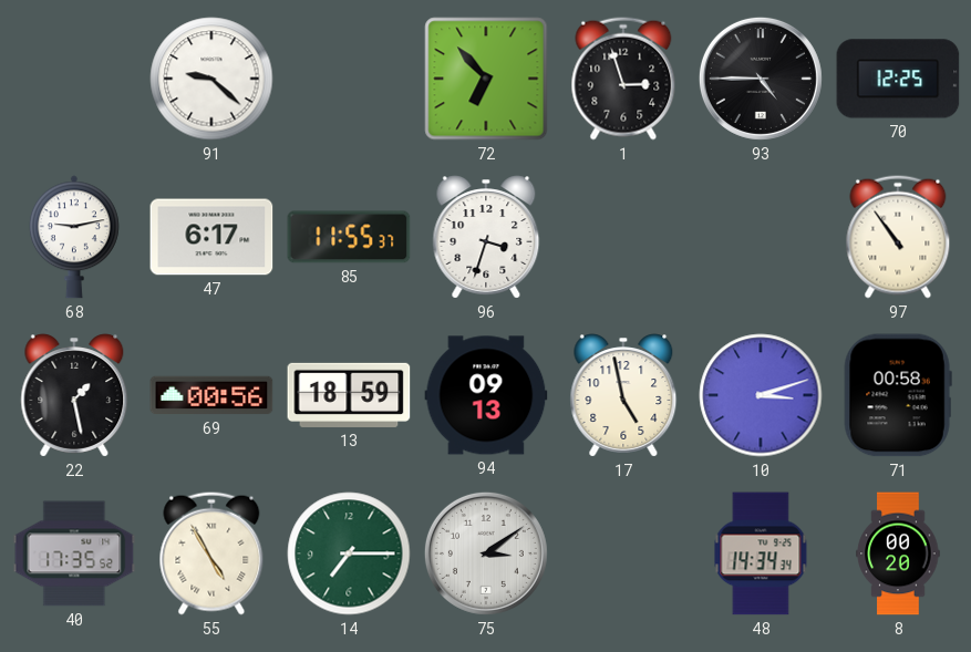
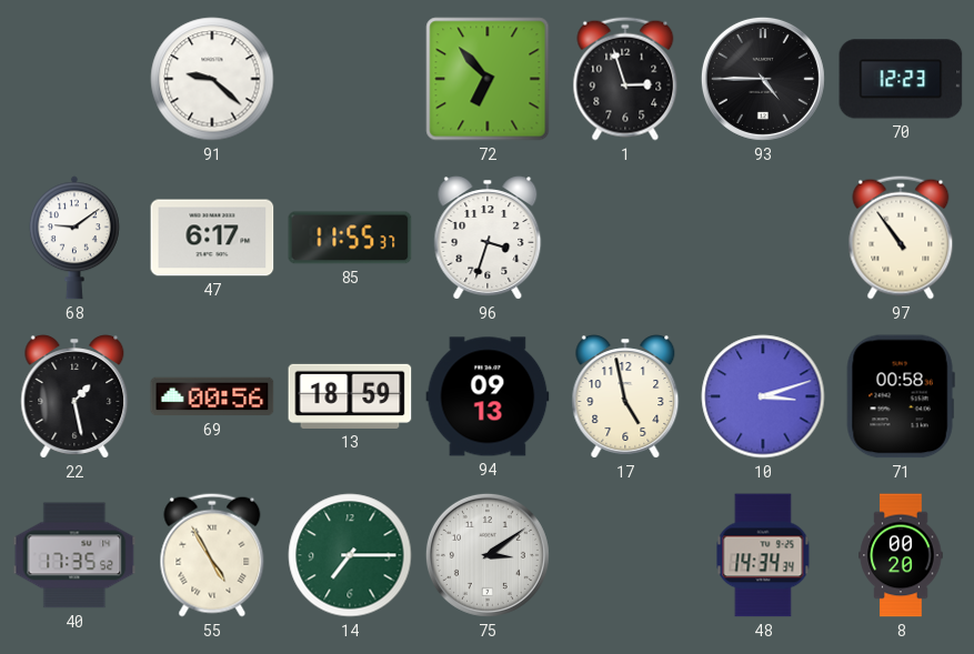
70: 12:25 -> 12:23 (901, 79)
68: 9:13 -> 9:09 (74, 238)
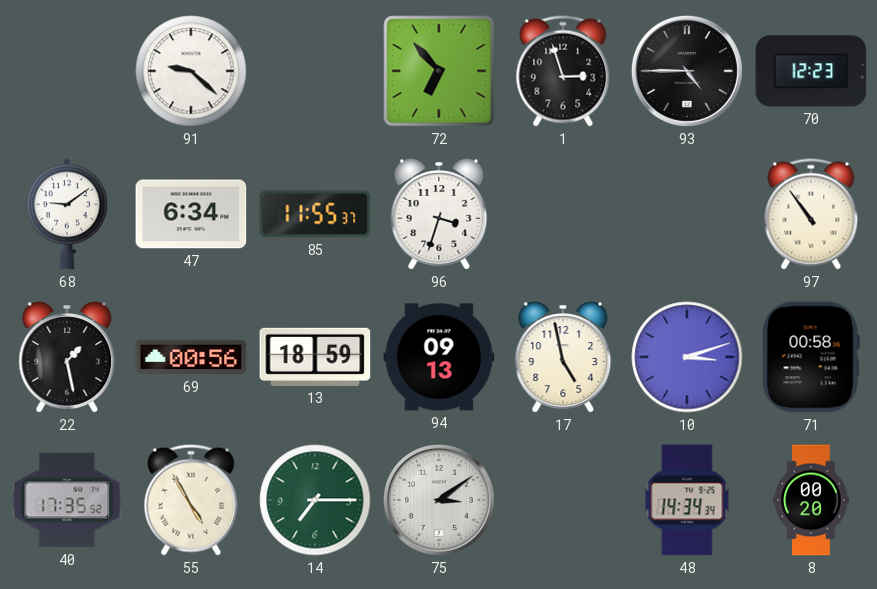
47: 6:17 -> 6:34 (191, 214)
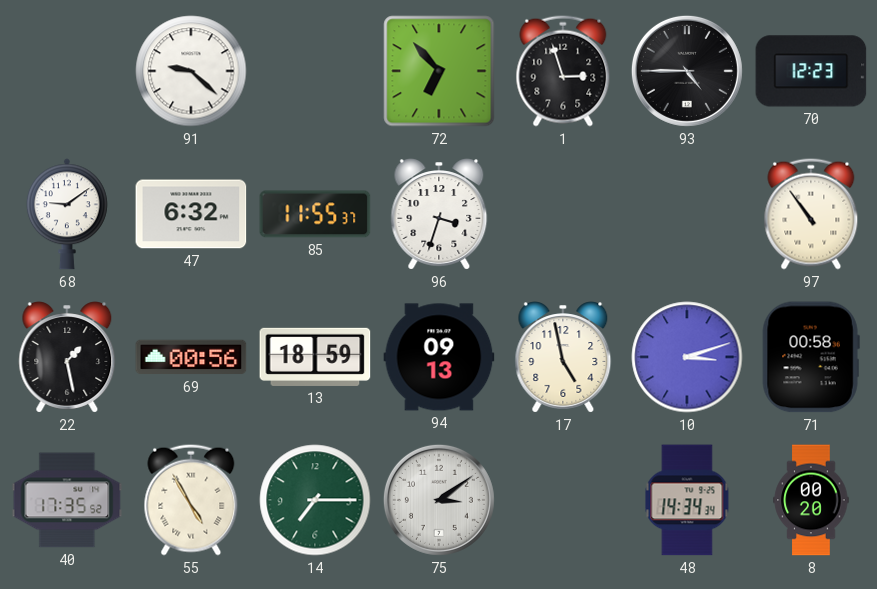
47: 6:34 -> 6:32 (191, 214)
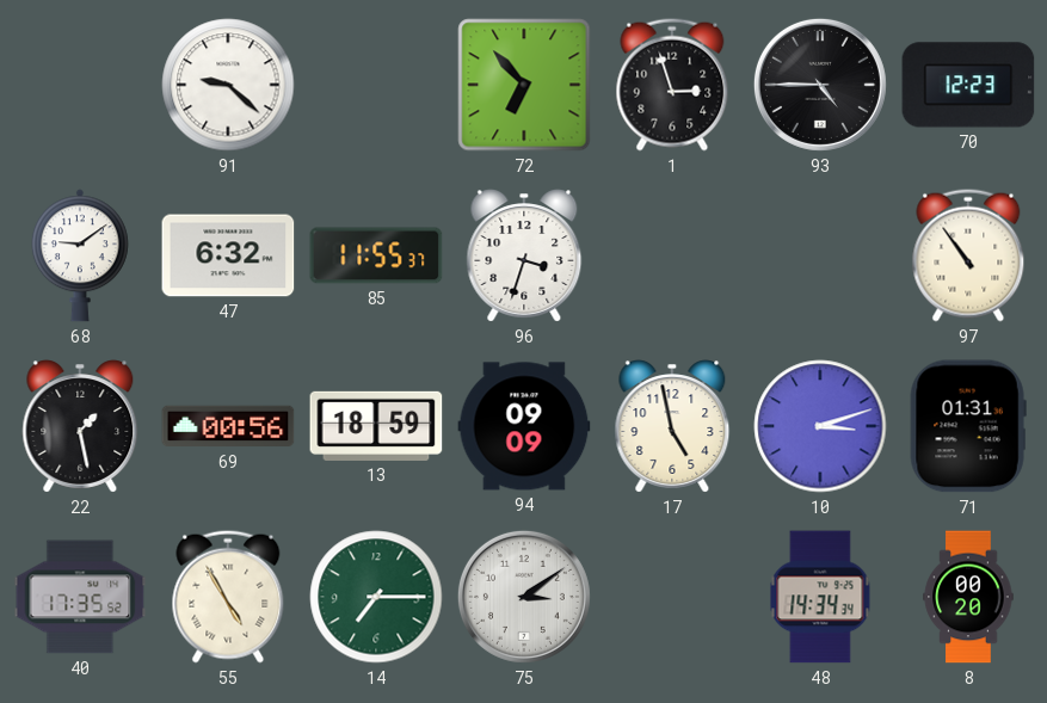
94: 09:13 -> 09:09 (524, 426)
71: 00:58 -> 01:31 (968, 426)
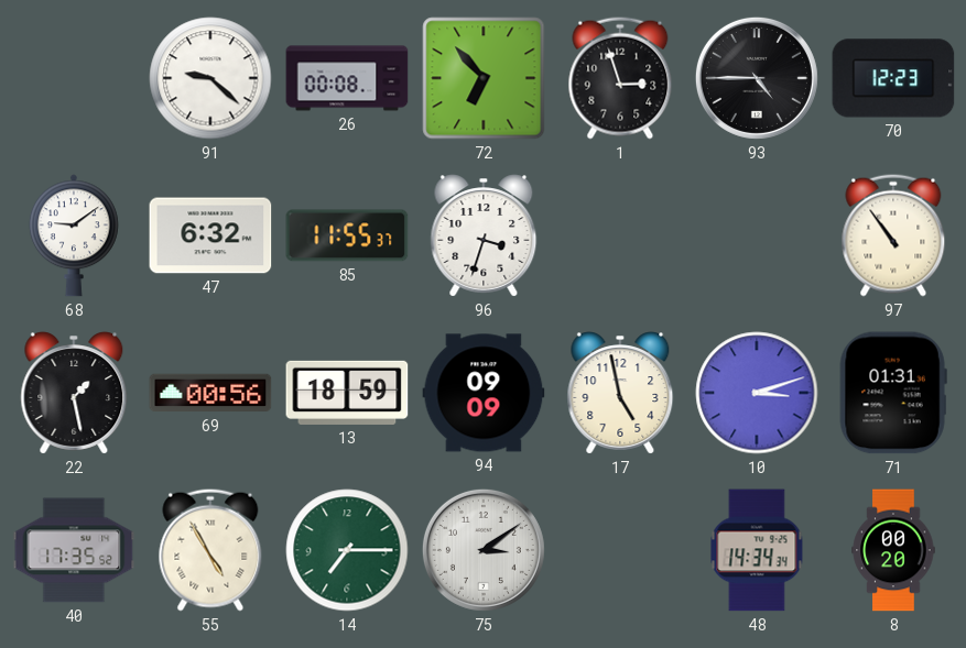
26: none -> 00:08 (347, 78)
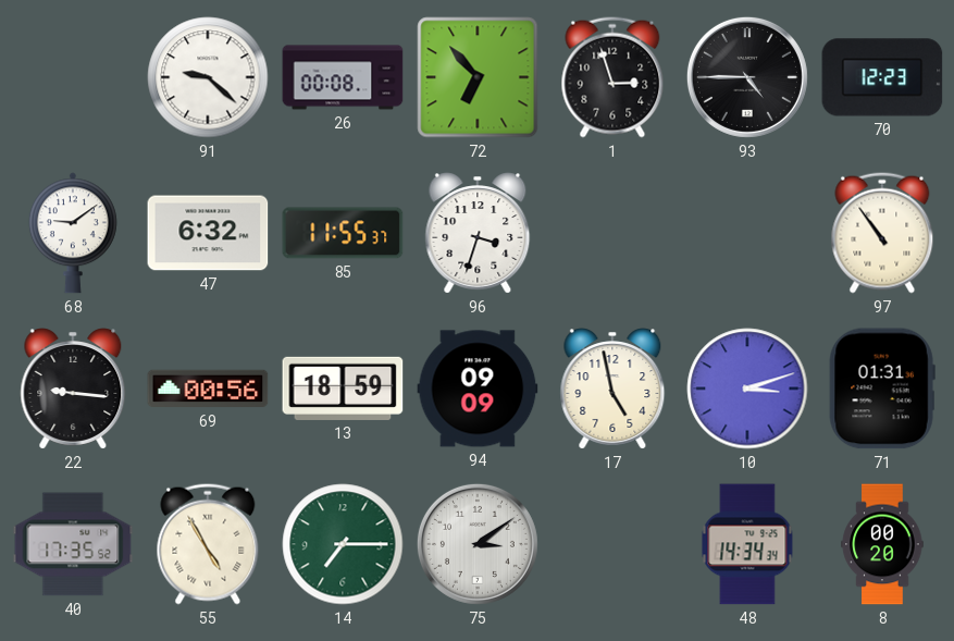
22: 1:28 -> 9:16 (73, 389)
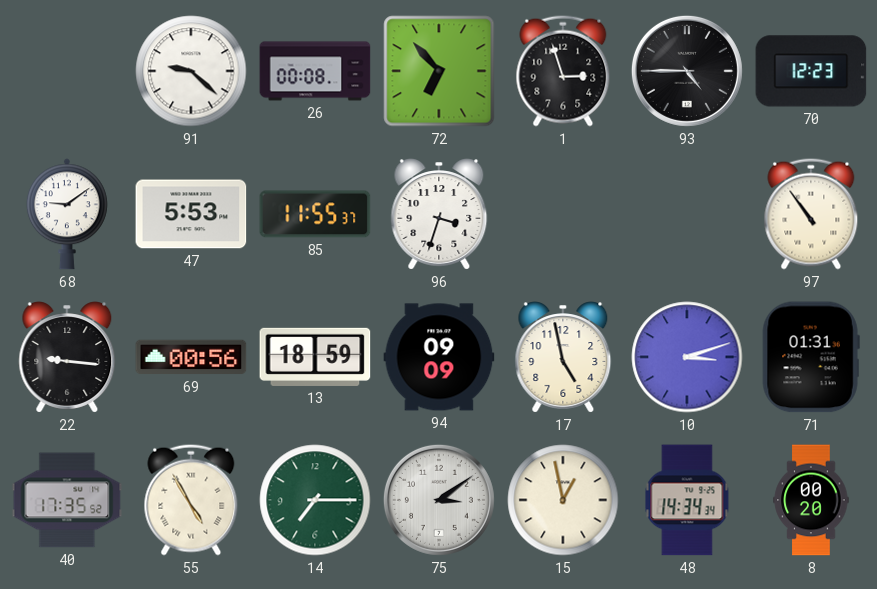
47: 6:32 -> 5:53 (191, 214)
15: none -> 12:58 (563, 500)
